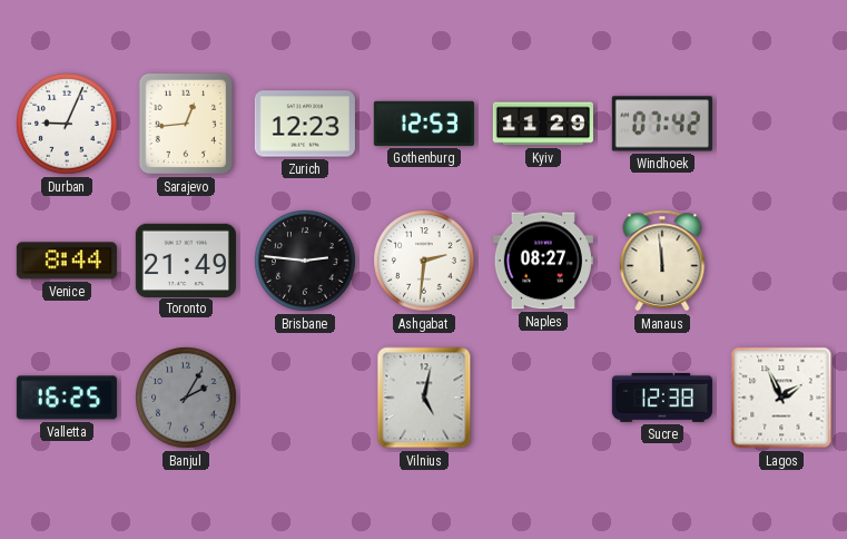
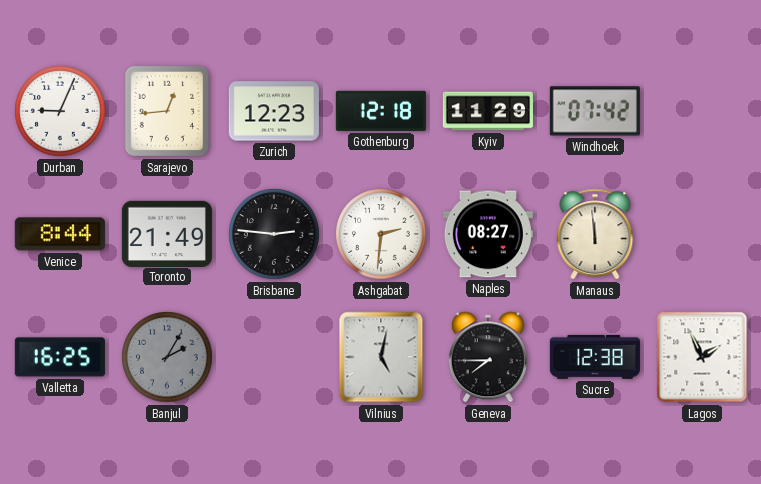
Gothenburg: 12:53 -> 12:18 (381, 111)
Geneva: none -> 7:45 (488, 357)
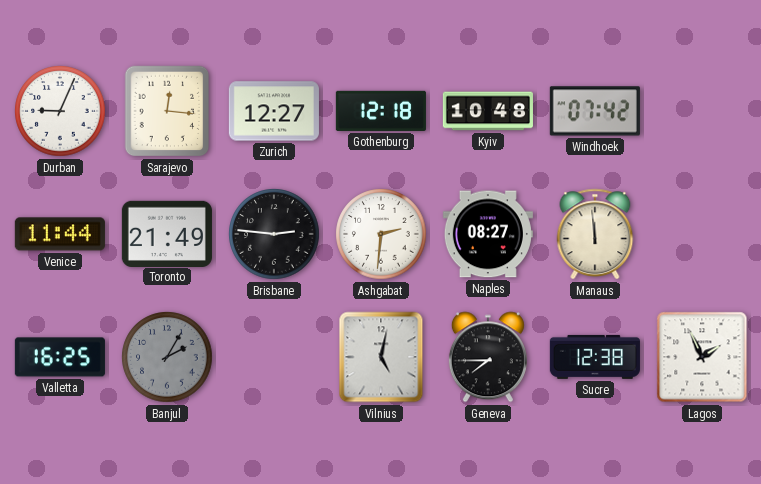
Sarajevo: 12:44 -> 12:16 (167, 111)
Zurich: 12:23 -> 12:27 (274, 111)
Kyiv: 11:29 -> 10:48 (488, 111)
Venice: 8:44 -> 11:44 (60, 234)
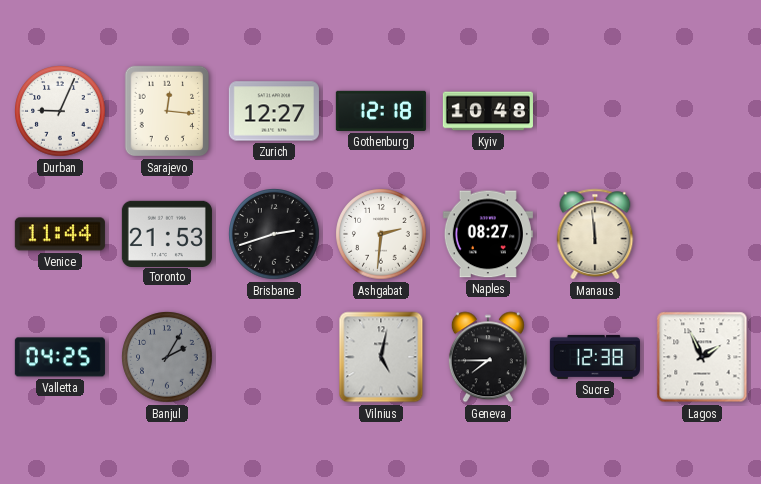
Windhoek: 07:42 -> none (595, 111)
Toronto: 21:49 -> 21:53 (167, 233)
Brisbane: 2:46 -> 2:42 (274, 234)
Valletta: 16:25 -> 04:25 (60, 357)
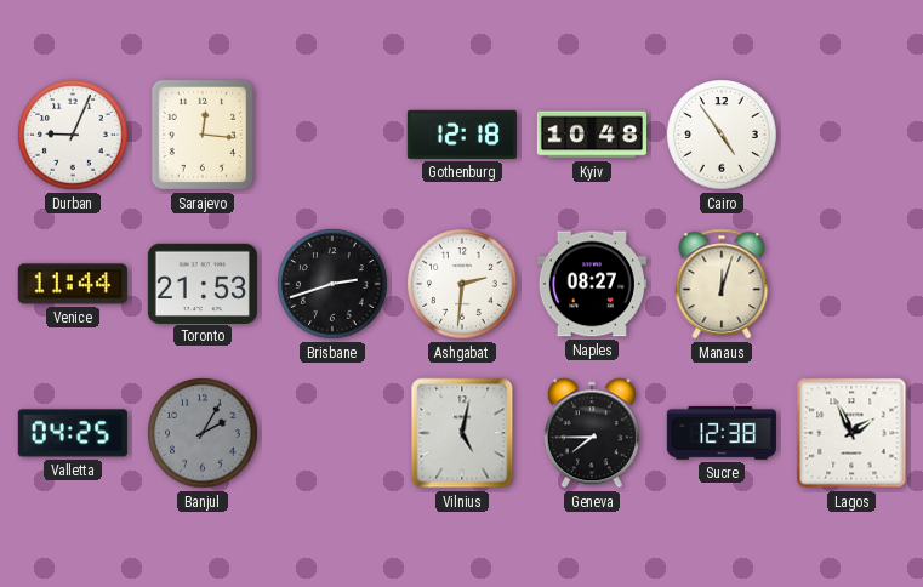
Zurich: 12:27 -> none (274, 111)
Cairo: none -> 4:54 (722, 135)
Manaus: 11:59 -> 12:03 (722, 284)
